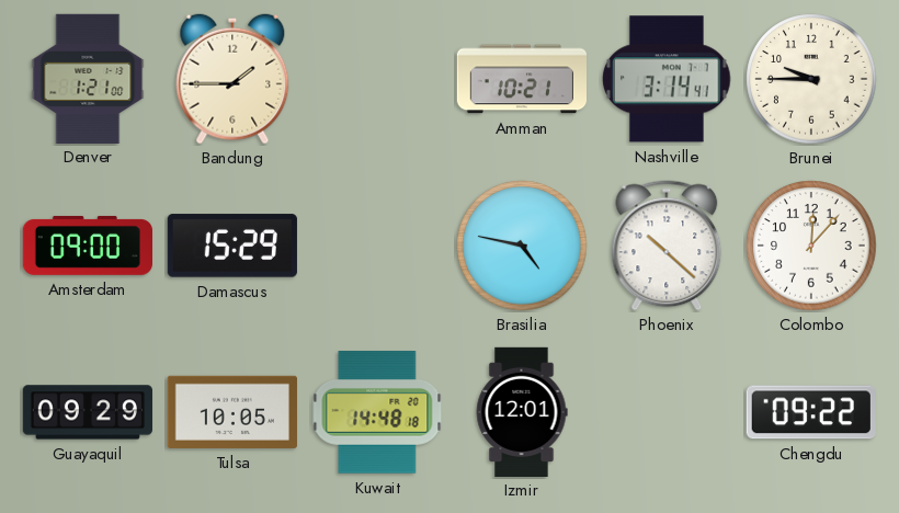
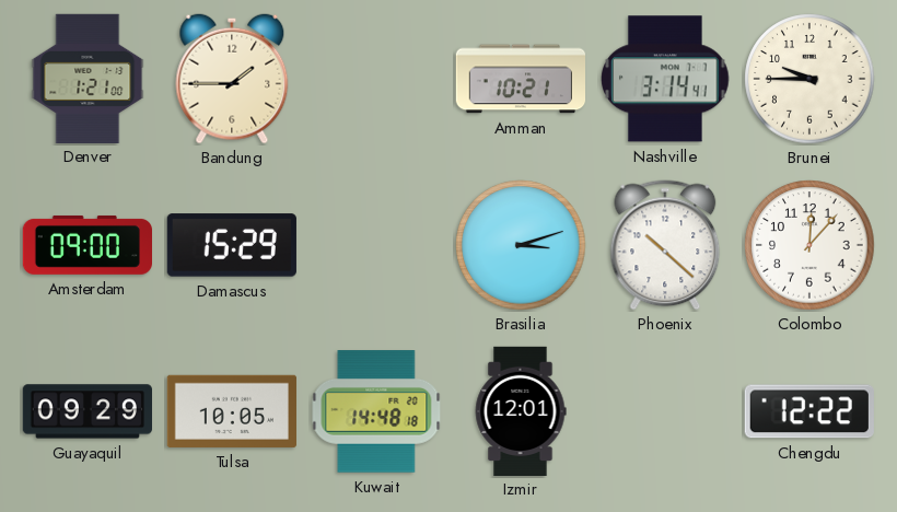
Brasilia: 4:47 -> 3:12 (521, 245)
Chengdu: 09:22 -> 12:22 (809, 411)
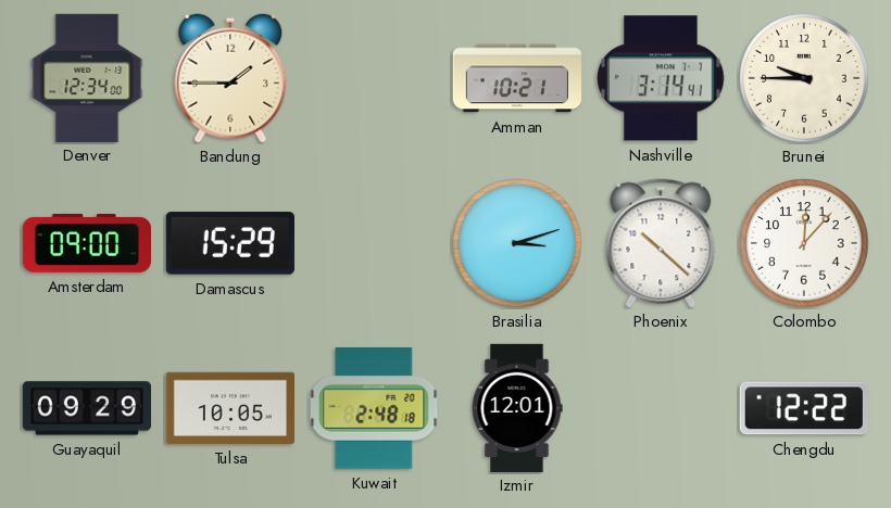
Denver: 1:21 -> 12:34 (87, 77)
Kuwait: 14:48 -> 2:48 (374, 408)
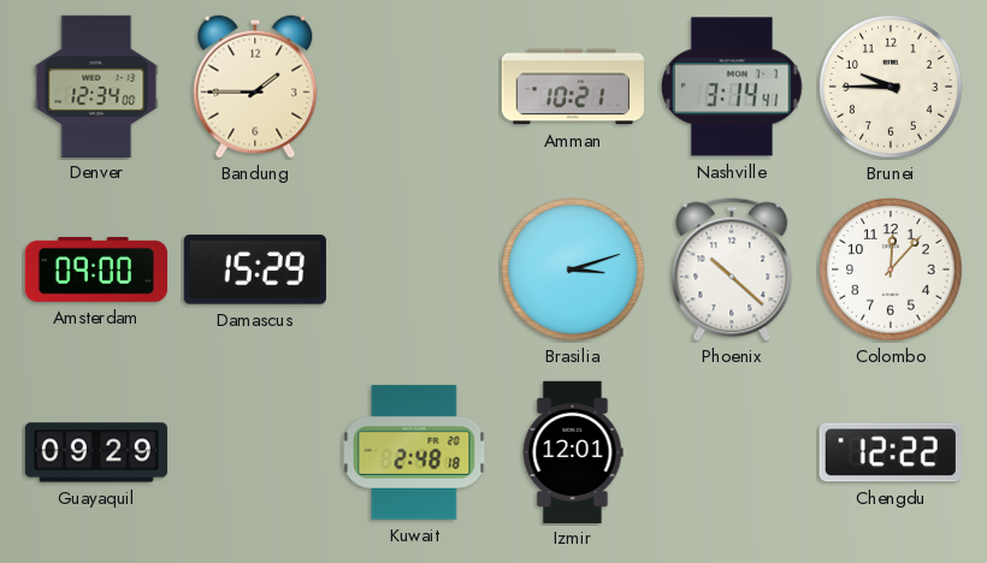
Tulsa: 10:05 -> none (230, 408)
